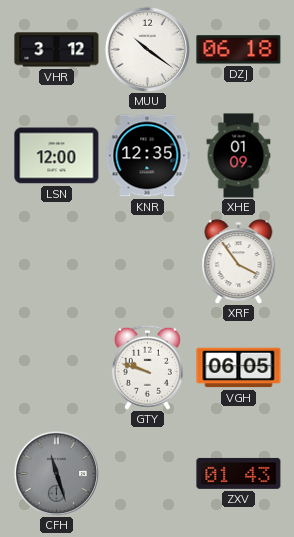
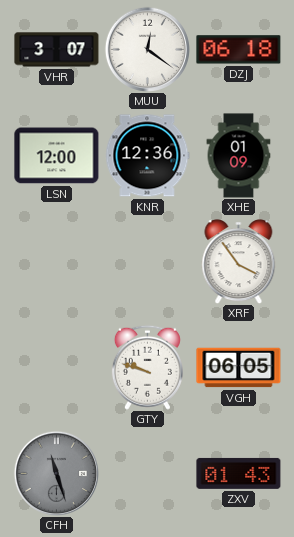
VHR: 3:12 -> 3:07 (57, 50)
MUU: 10:21 -> 12:21 (147, 49)
KNR: 12:35 -> 12:36 (147, 156)
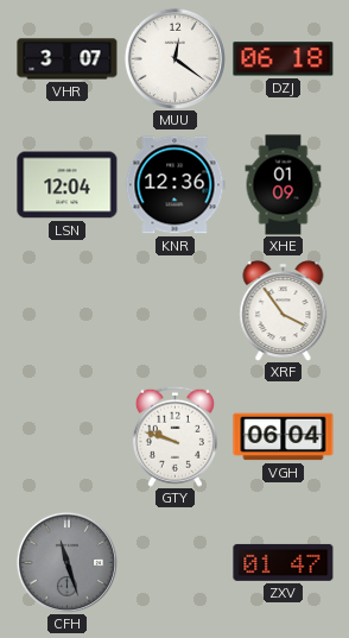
LSN: 12:00 -> 12:04 (68, 185)
VGH: 06:05 -> 06:04 (284, 437)
ZXV: 01:43 -> 01:47 (284, 562)
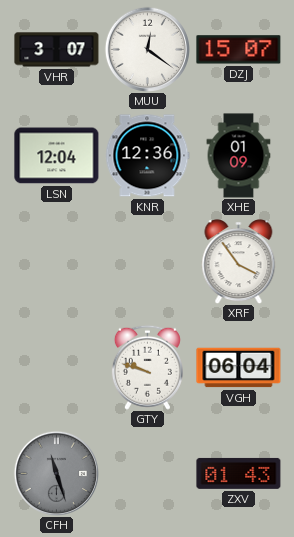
DZJ: 06:18 -> 15:07 (239, 50)
ZXV: 01:47 -> 01:43 (239, 473)
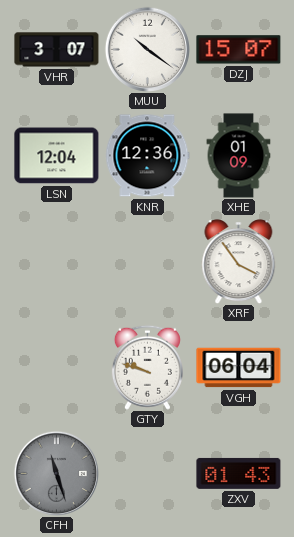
MUU: 12:21 -> 10:21 (147, 49)
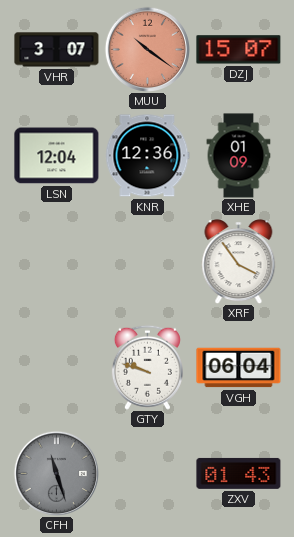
MUU dial: white -> salmon (147, 49)
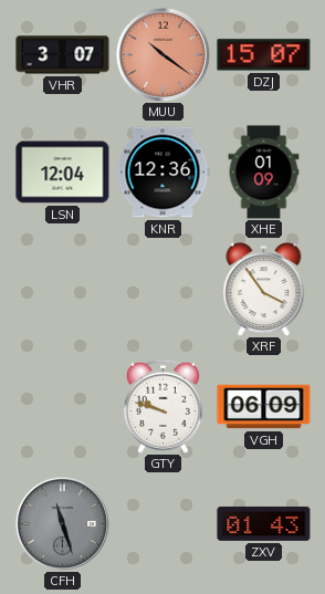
VGH: 06:04 -> 06:09 (264, 407)
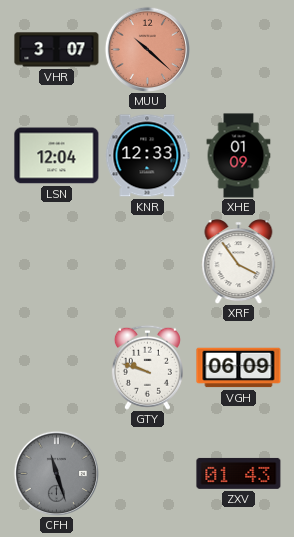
MUU: 10:21 -> 10:22 (147, 49)
DZJ: 15:07 -> none (264, 55)
KNR: 12:36 -> 12:33 (147, 156)
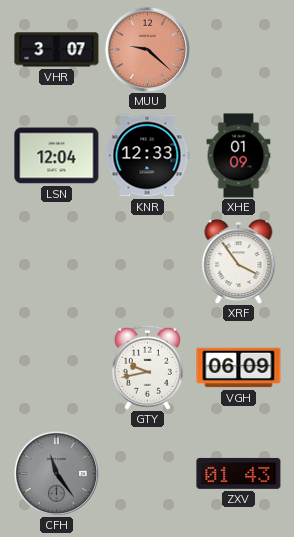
MUU: 10:22 -> 9:22 (147, 49)
GTY: 9:48 -> 9:43 (147, 367)
CFH: 11:27 -> 11:24 (56, 473)
